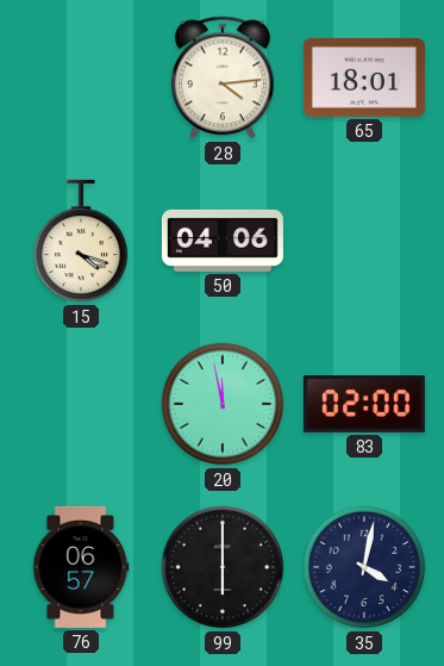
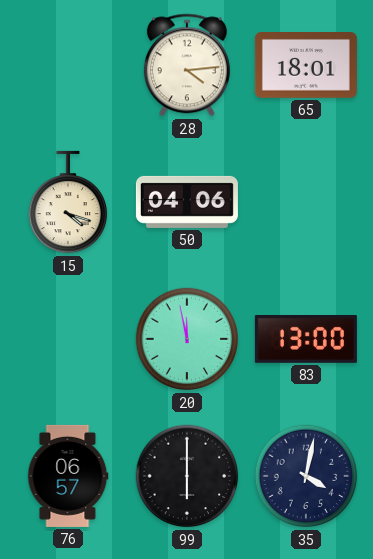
83: 02:00 -> 13:00 (306, 340)
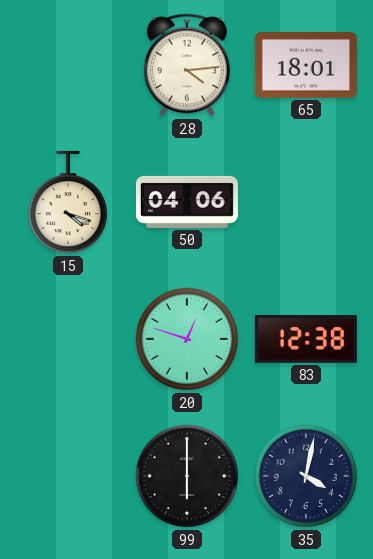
20: 11:58 -> 12:48 (187, 339)
83: 13:00 -> 12:38 (306, 340)
76: 06:57 -> none (68, 476)
